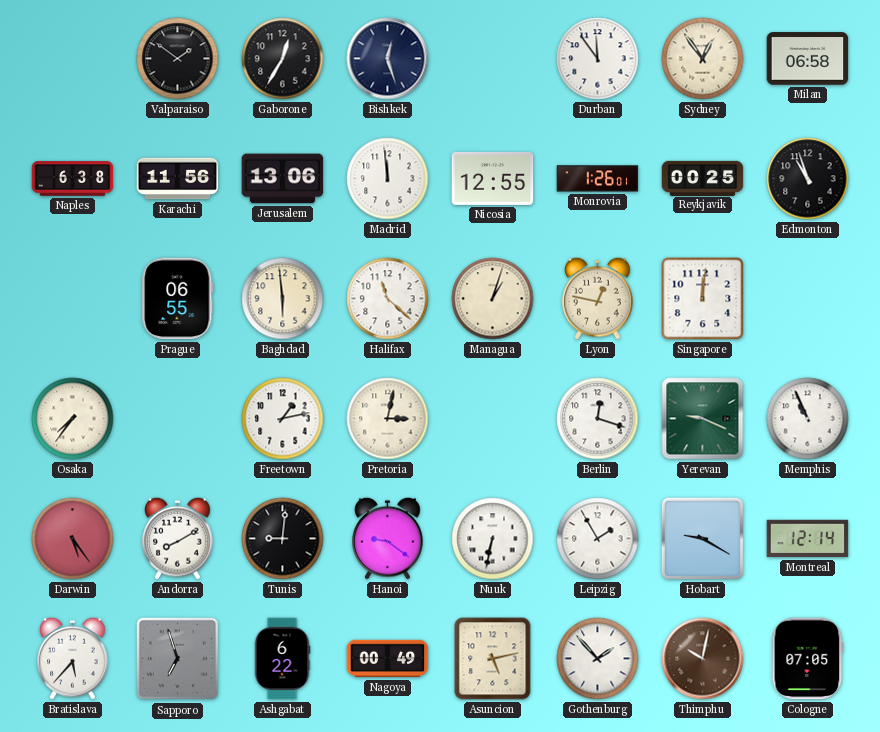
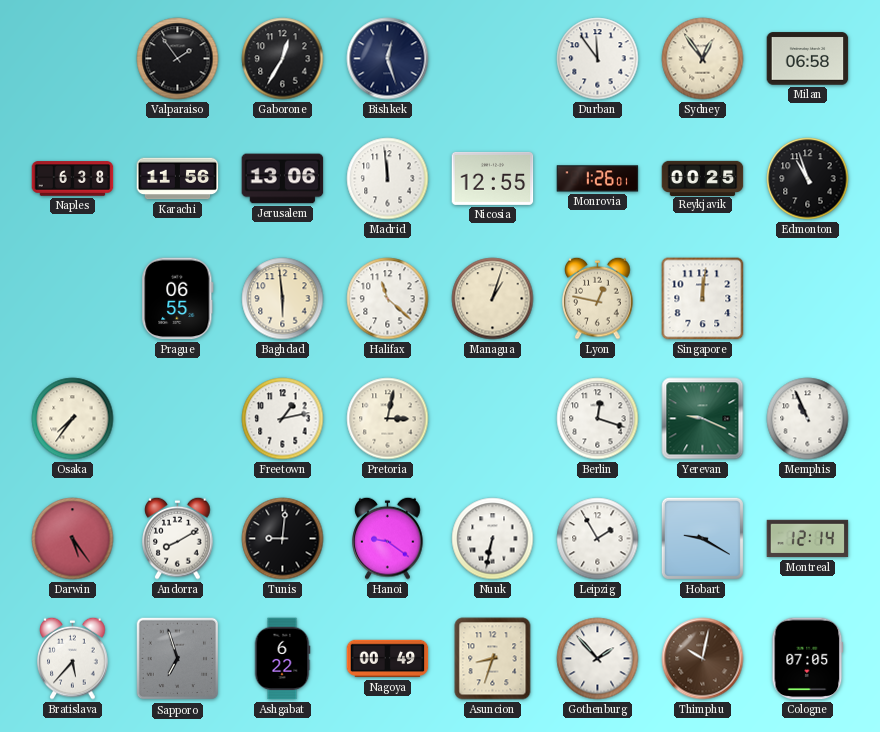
Valparaiso: 1:51 -> 1:54 (178, 59)
Asuncion: 5:13 -> 8:33 (493, 659)
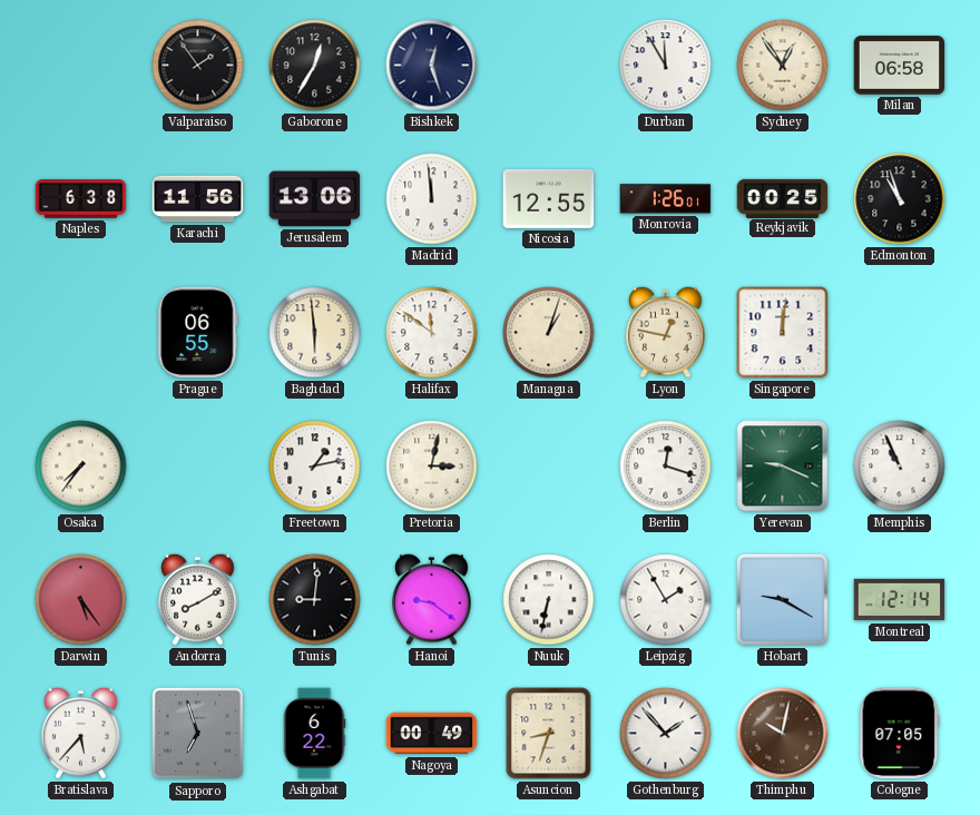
Durban: 11:54 -> 11:55 (666, 66)
Halifax: 11:22 -> 11:51 (432, 333)
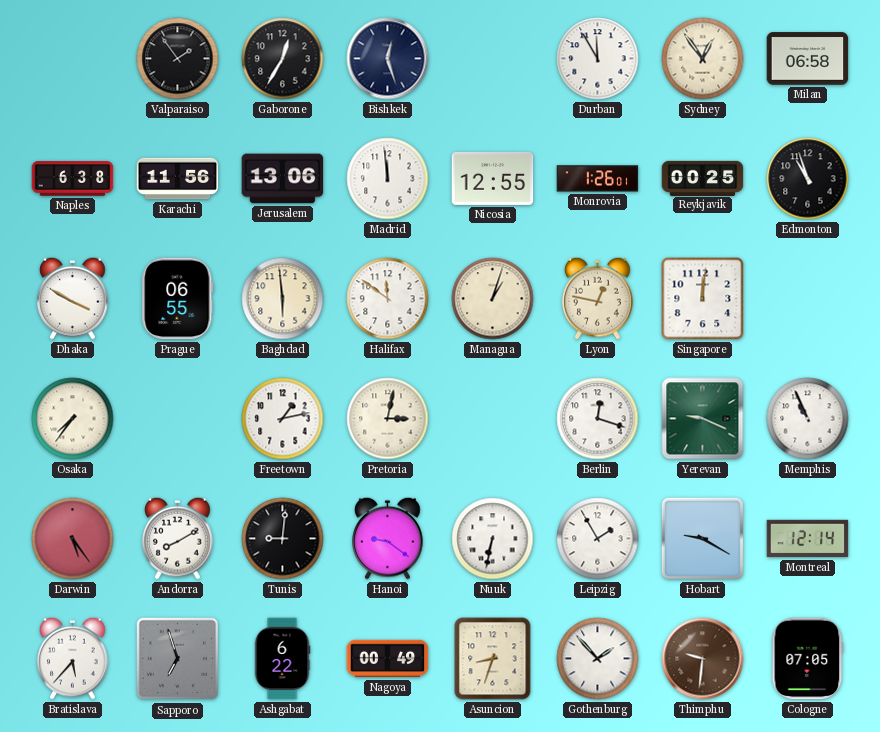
Dhaka: none -> 3:50 (73, 298)
Thimphu: 10:02 -> 9:31 (703, 659)
